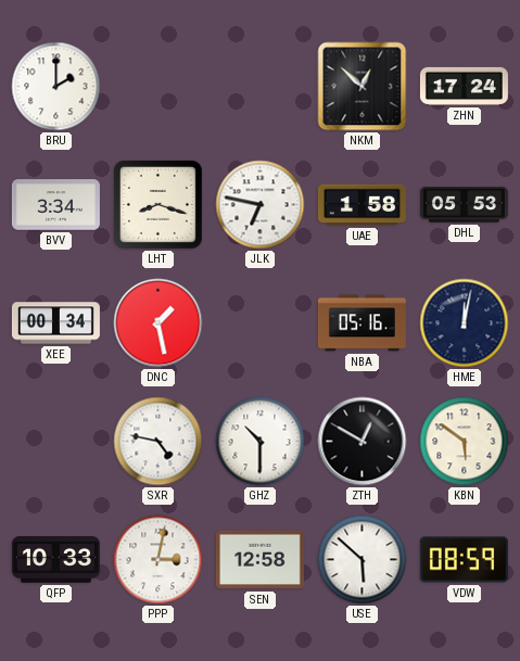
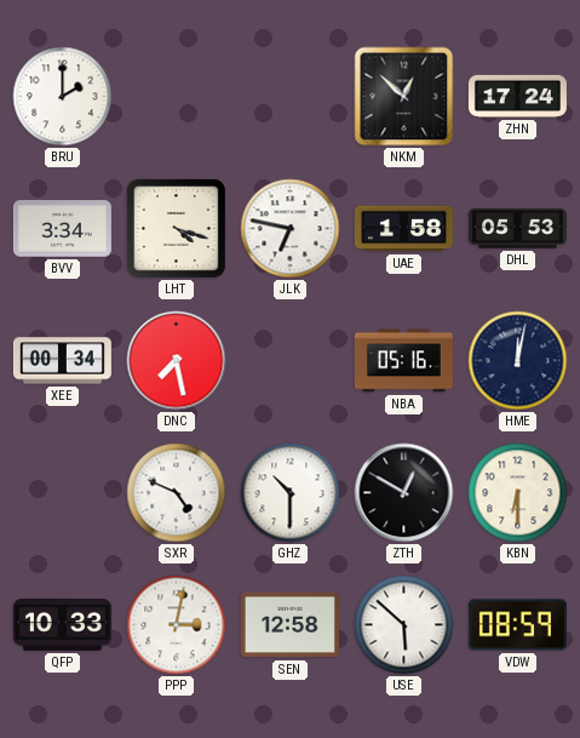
LHT: 8:18 -> 4:18 (176, 228)
DNC: 1:28 -> 7:28 (177, 361)
SXR: 4:47 -> 4:49 (177, 493)
KBN: 5:51 -> 6:30 (518, 493)
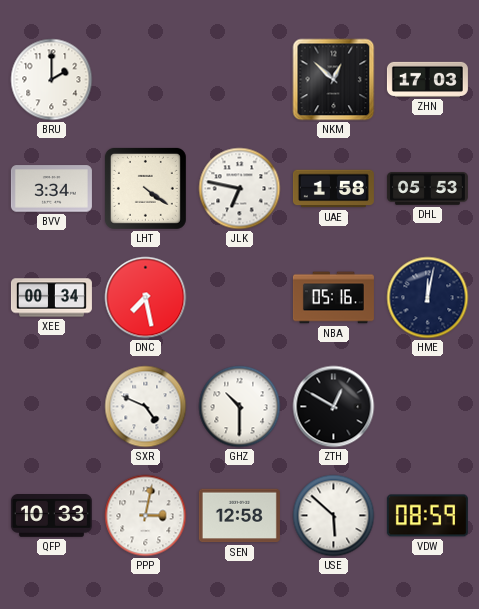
ZHN: 17:24 -> 17:03 (427, 79)
LHT: 4:18 -> 4:21 (145, 188)
KBN: 6:30 -> none (518, 493)
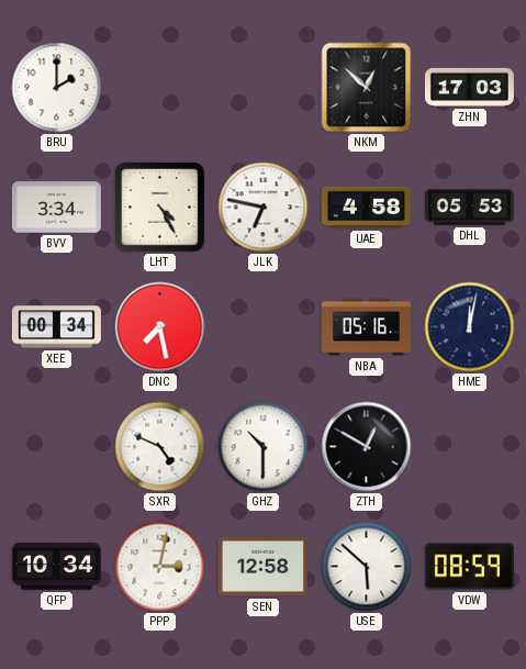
LHT: 4:21 -> 4:25 (159, 207)
UAE: 1:58 -> 4:58 (366, 208)
QFP: 10:33 -> 10:34 (56, 567)
